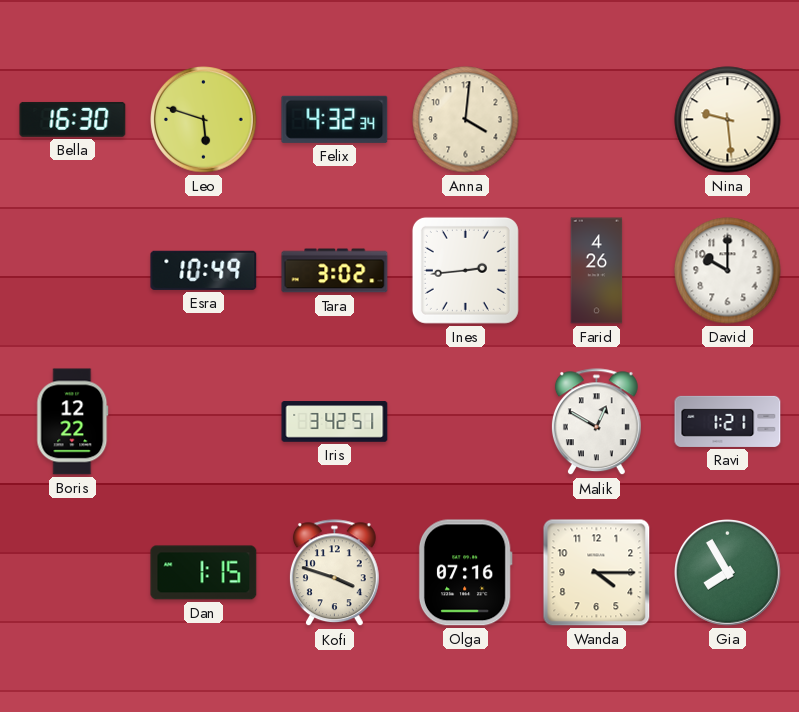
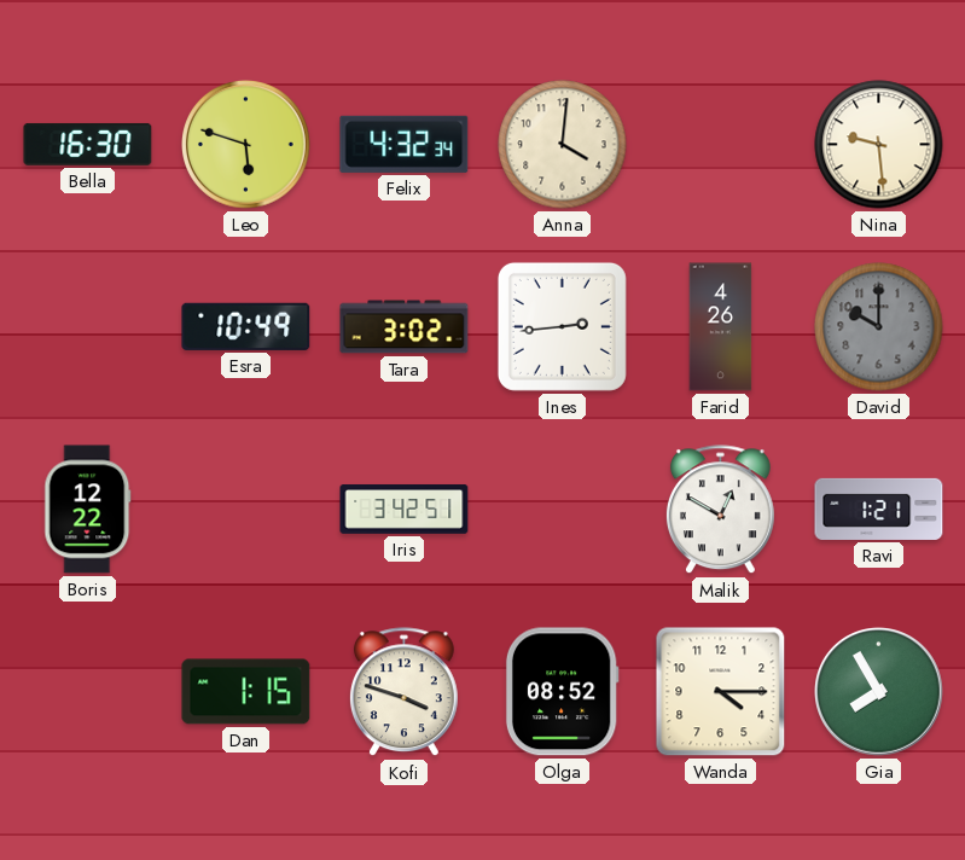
David dial: white -> grey (879, 327)
Olga: 07:16 -> 08:52 (562, 692)
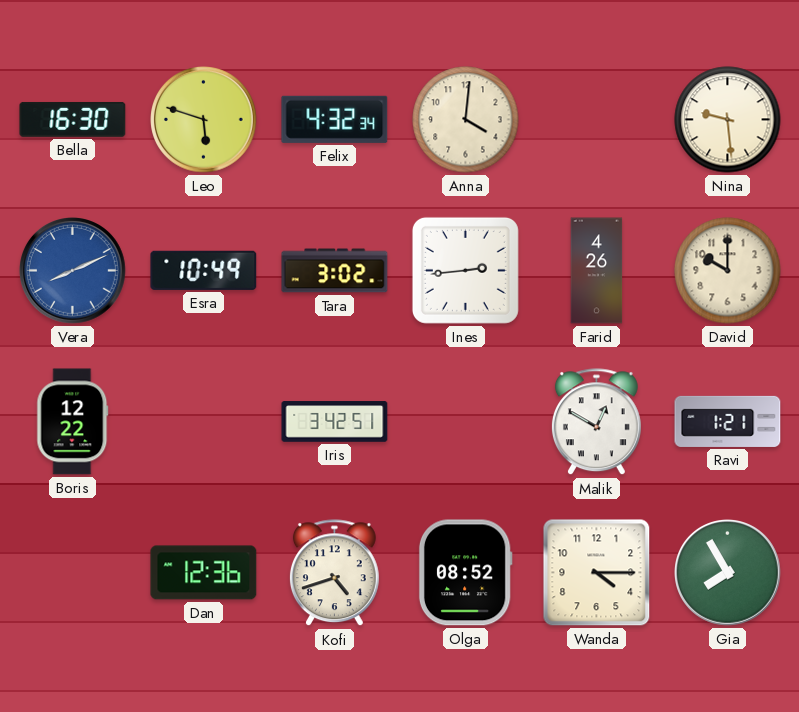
Vera: none -> 8:11 (73, 271)
David dial: grey -> cream (728, 271)
Dan: 1:15 -> 12:36 (204, 573)
Kofi: 3:48 -> 4:42 (334, 573)
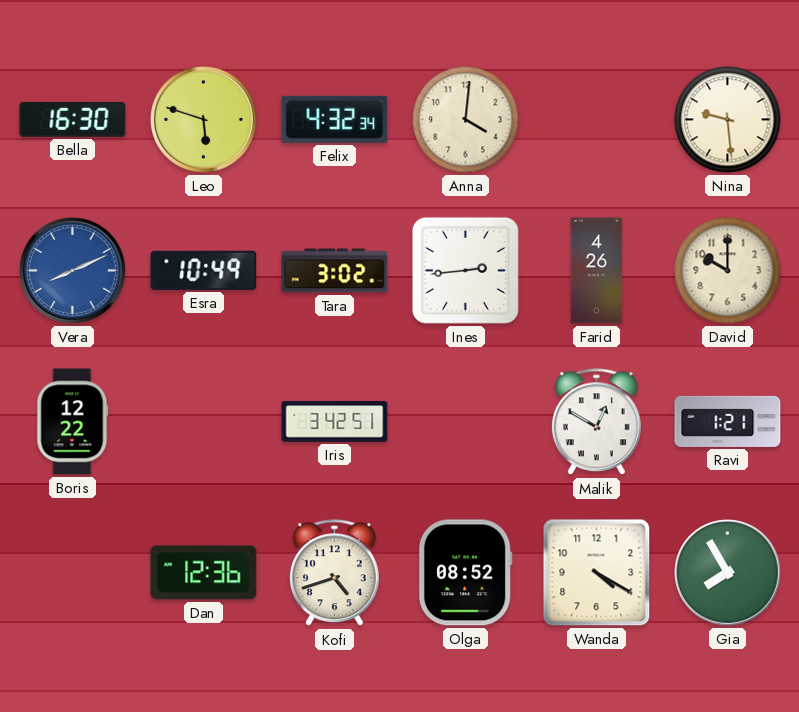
Wanda: 4:15 -> 4:20 (597, 573)
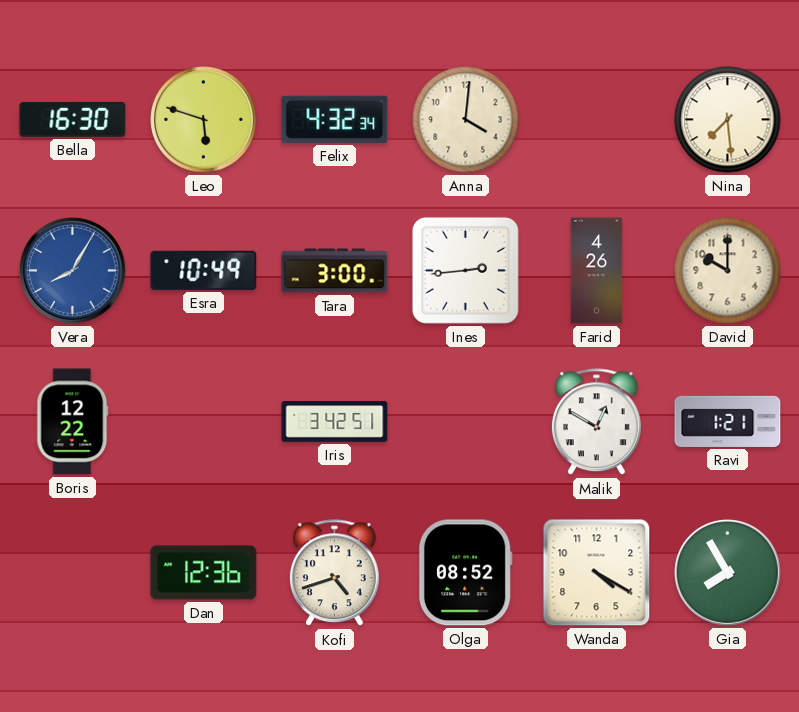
Nina: 9:29 -> 7:29 (728, 120)
Vera: 8:11 -> 8:05 (73, 271)
Tara: 3:02 -> 3:00 (335, 271)
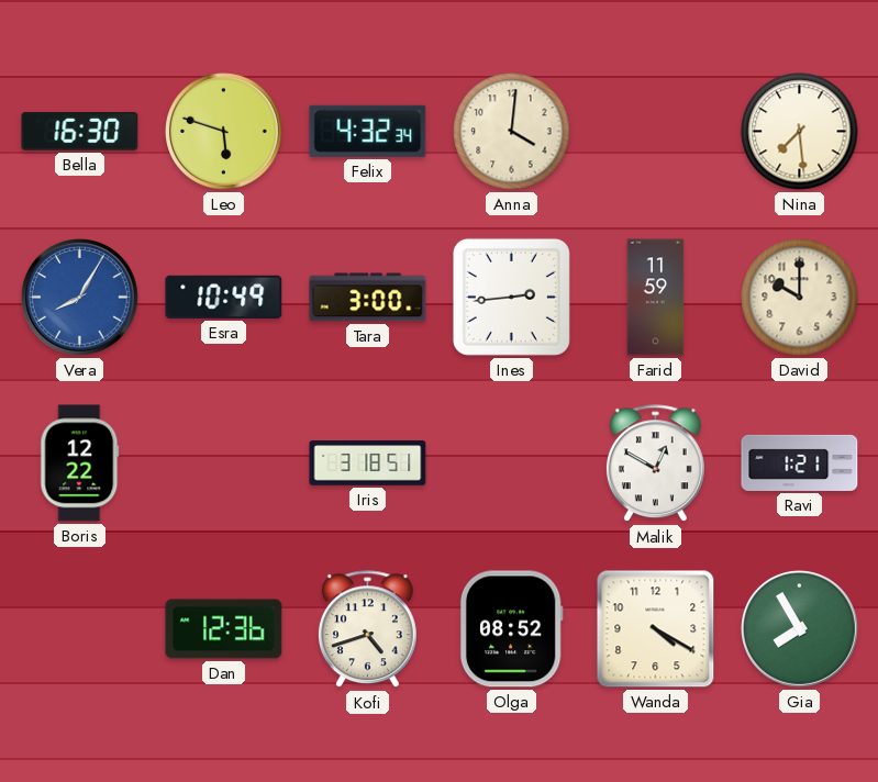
Farid: 4:26 -> 11:59 (656, 298)
Iris: 3:42 -> 3:18 (368, 463)
